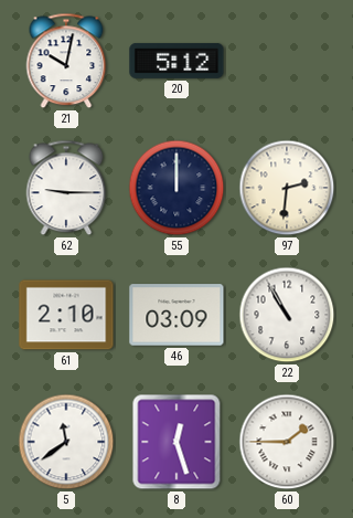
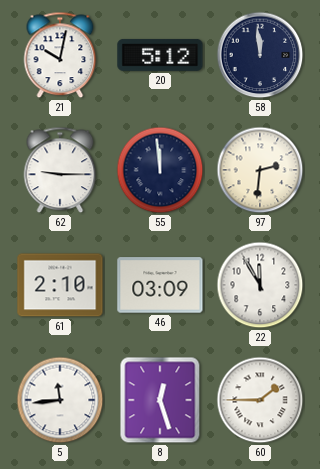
58: none -> 11:59 (260, 55)
55: 12:00 -> 11:59 (160, 170)
22: 10:55 -> 11:55 (260, 285)
5: 11:39 -> 11:44 (60, 400)
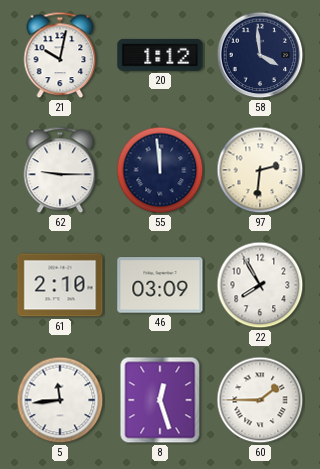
20: 5:12 -> 1:12 (160, 55)
58: 11:59 -> 3:59 (260, 55)
22: 11:55 -> 7:55 (260, 285)
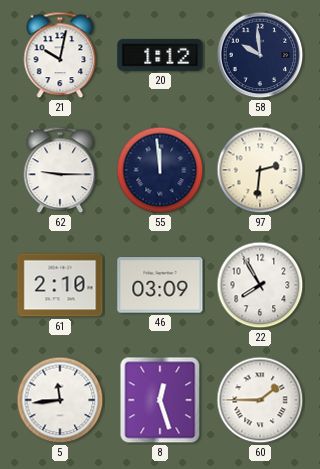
58: 3:59 -> 9:59 (260, 55)
